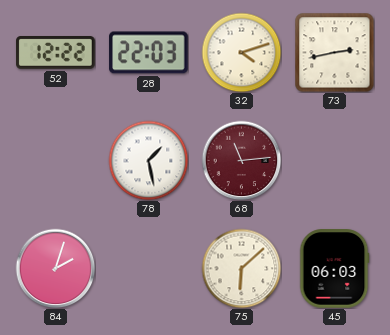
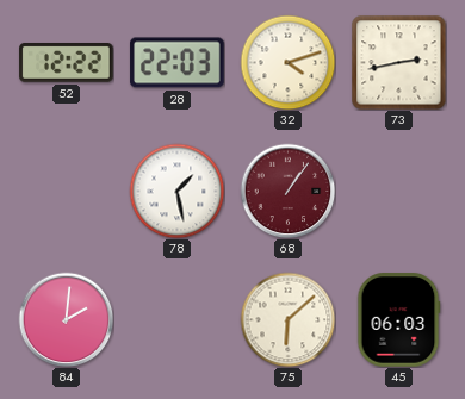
68: 11:14 -> 1:06 (287, 191)
84: 2:03 -> 2:01 (66, 319)
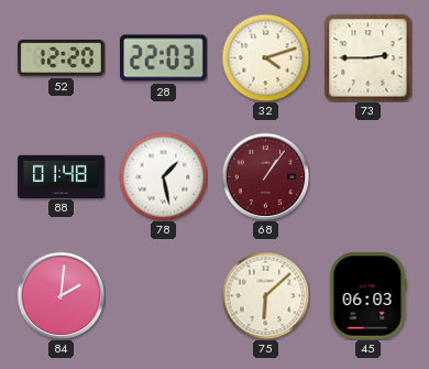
52: 12:22 -> 12:20 (62, 58)
73: 2:43 -> 2:45 (367, 57)
88: none -> 01:48 (62, 176)
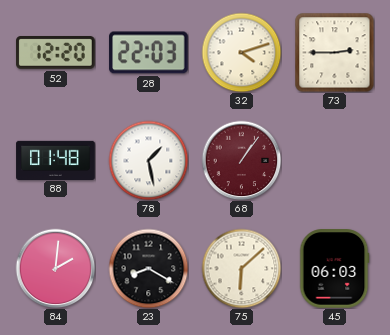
23: none -> 8:20 (148, 268)
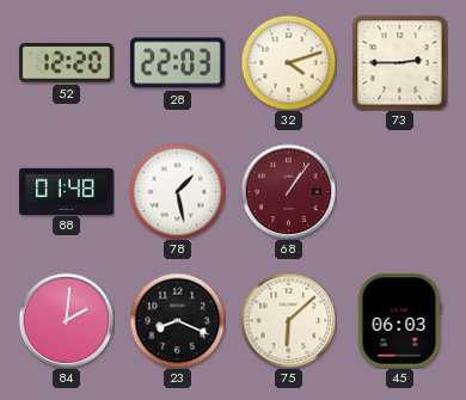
23: 8:20 -> 8:19 (177, 320)
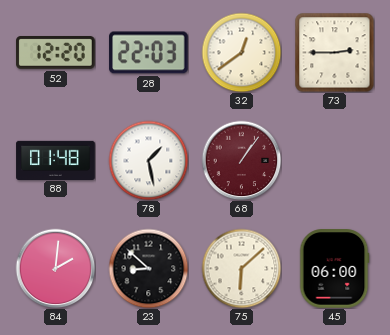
32: 4:12 -> 12:39 (241, 52)
23: 8:19 -> 8:52 (148, 268)
45: 06:03 -> 06:00 (334, 269)
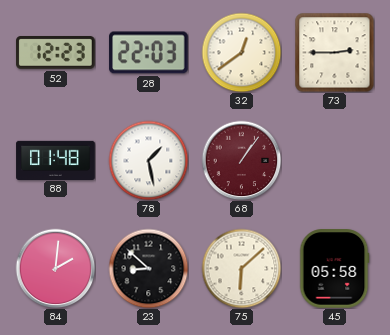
52: 12:20 -> 12:23 (56, 53)
45: 06:00 -> 05:58 (334, 269)
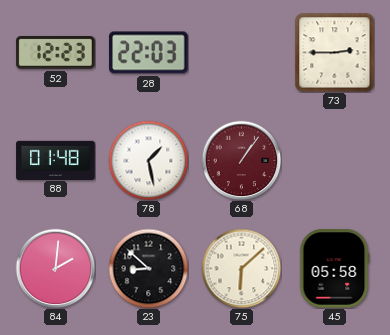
32: 12:39 -> none (241, 52)
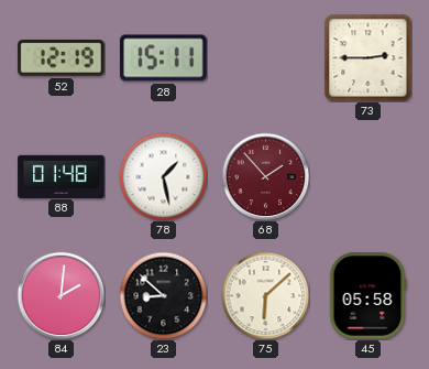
52: 12:23 -> 12:19 (62, 58)
28: 22:03 -> 15:11 (164, 58)
68: 1:06 -> 1:53 (265, 176)
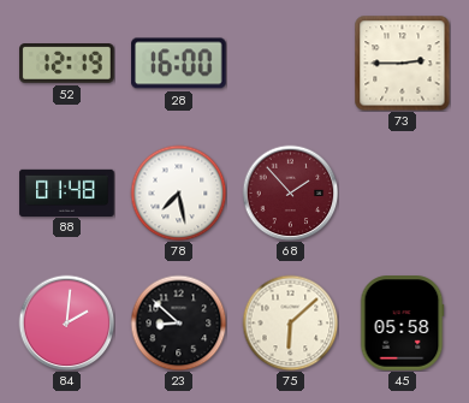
28: 15:11 -> 16:00 (179, 64)
78: 1:28 -> 7:28 (178, 192)
